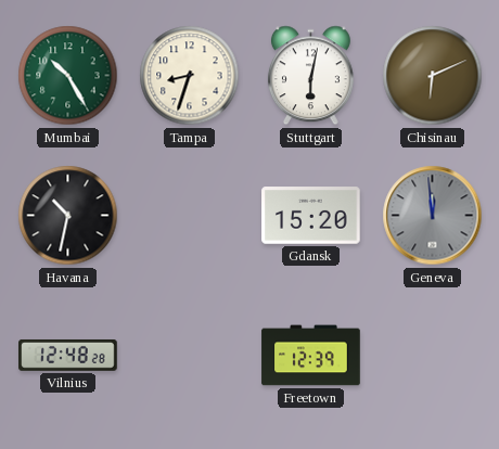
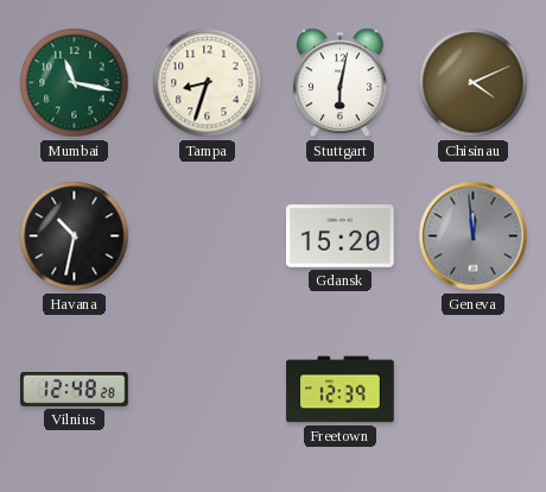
Mumbai: 10:25 -> 11:17 (75, 83)
Chisinau: 6:11 -> 4:11 (474, 83)
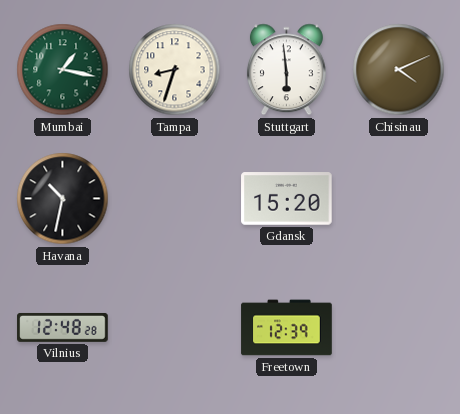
Mumbai: 11:17 -> 1:17 (63, 70)
Stuttgart: 6:02 -> 5:59 (286, 70)
Geneva: 11:59 -> none (474, 236)
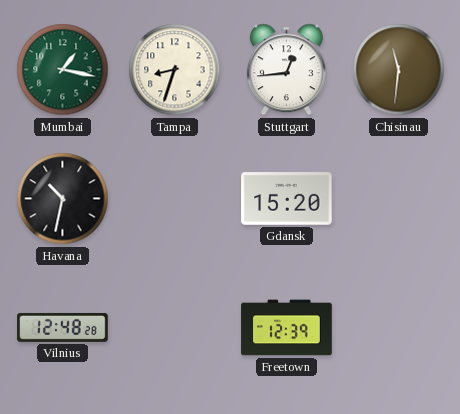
Stuttgart: 5:59 -> 12:44 (286, 70)
Chisinau: 4:11 -> 11:31 (399, 70)
